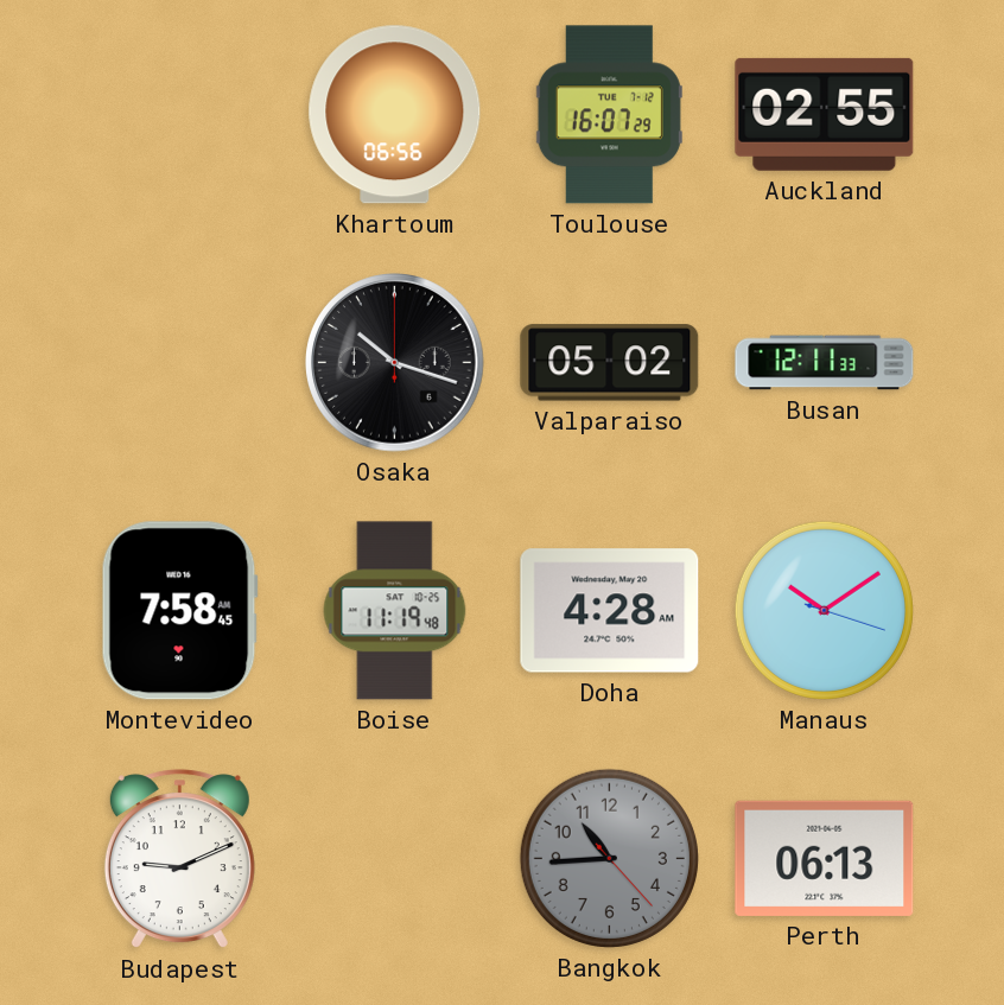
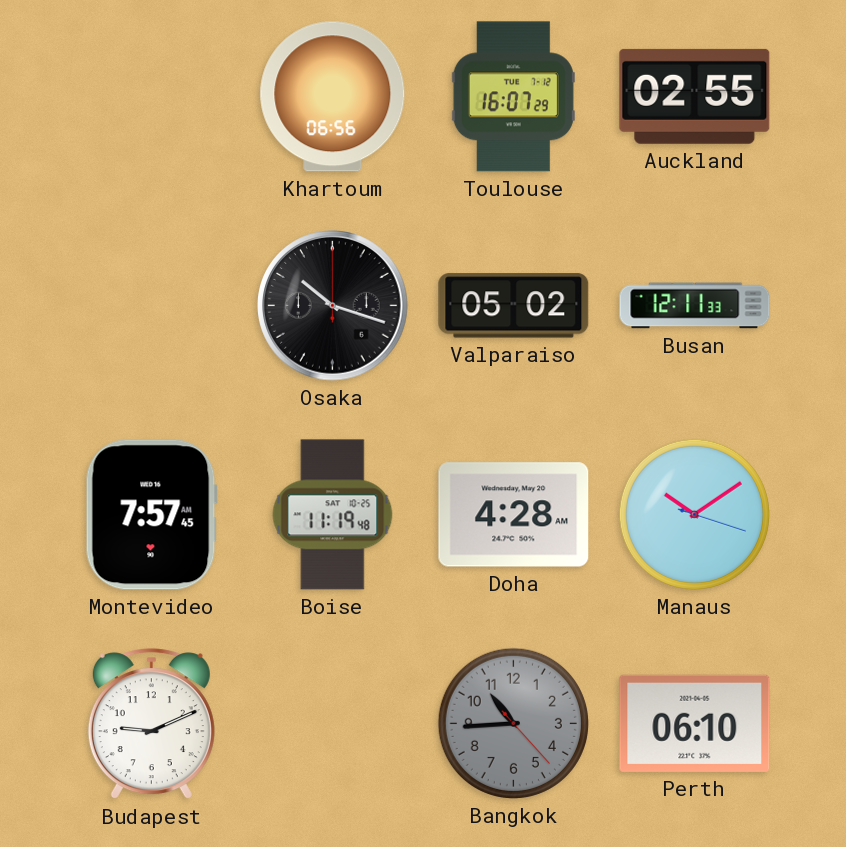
Montevideo: 7:58 -> 7:57 (151, 515)
Perth: 06:13 -> 06:10 (695, 723)
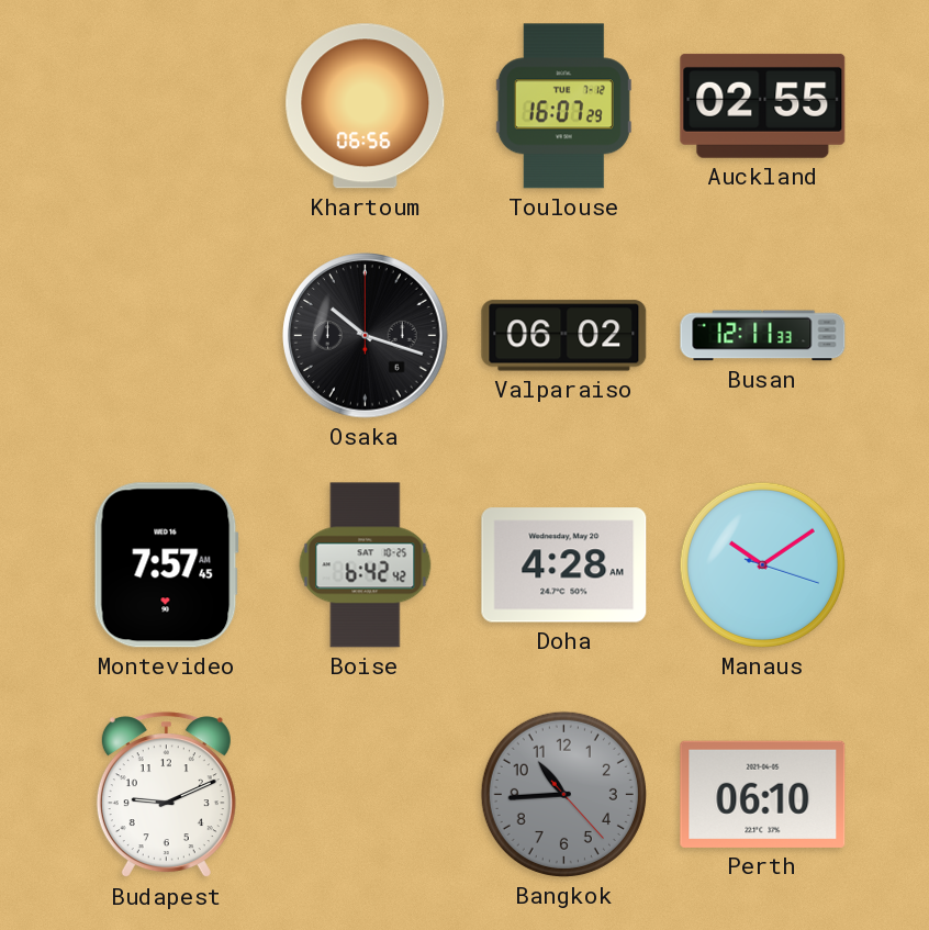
Valparaiso: 05:02 -> 06:02 (564, 336)
Boise: 11:19 -> 6:42 (366, 565)
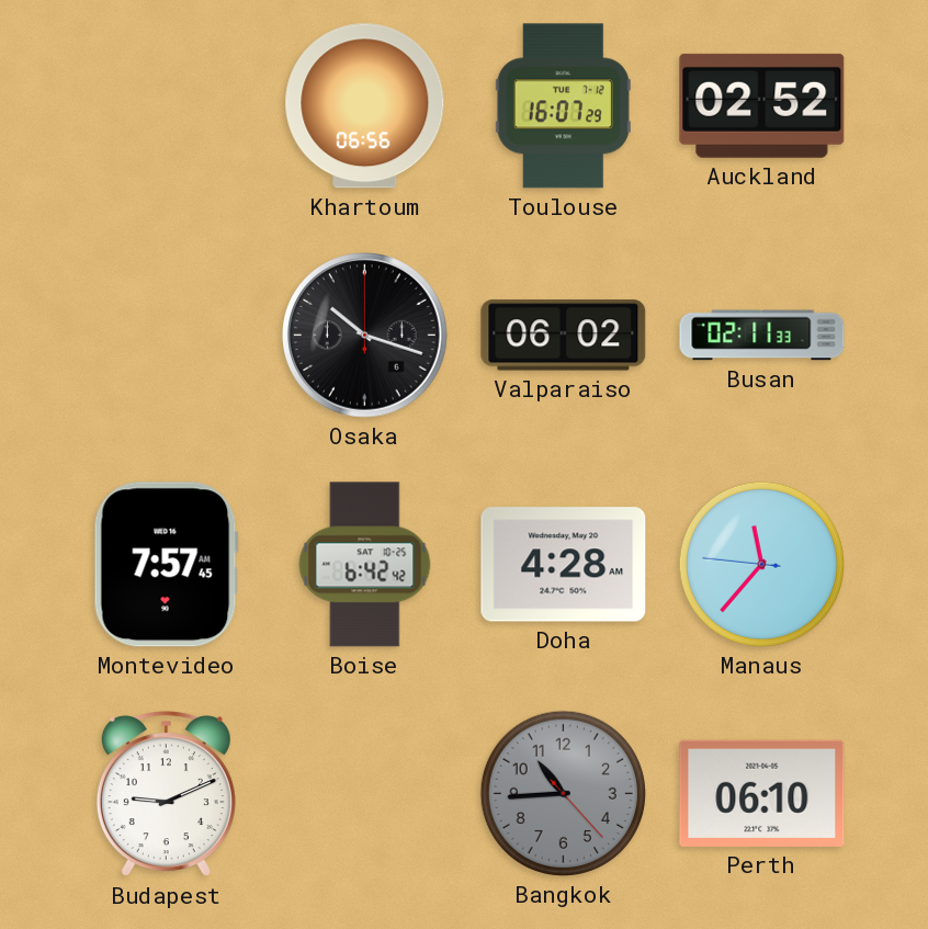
Auckland: 02:55 -> 02:52 (762, 105)
Busan: 12:11 -> 02:11 (762, 336)
Manaus: 10:09 -> 11:36 (761, 564)
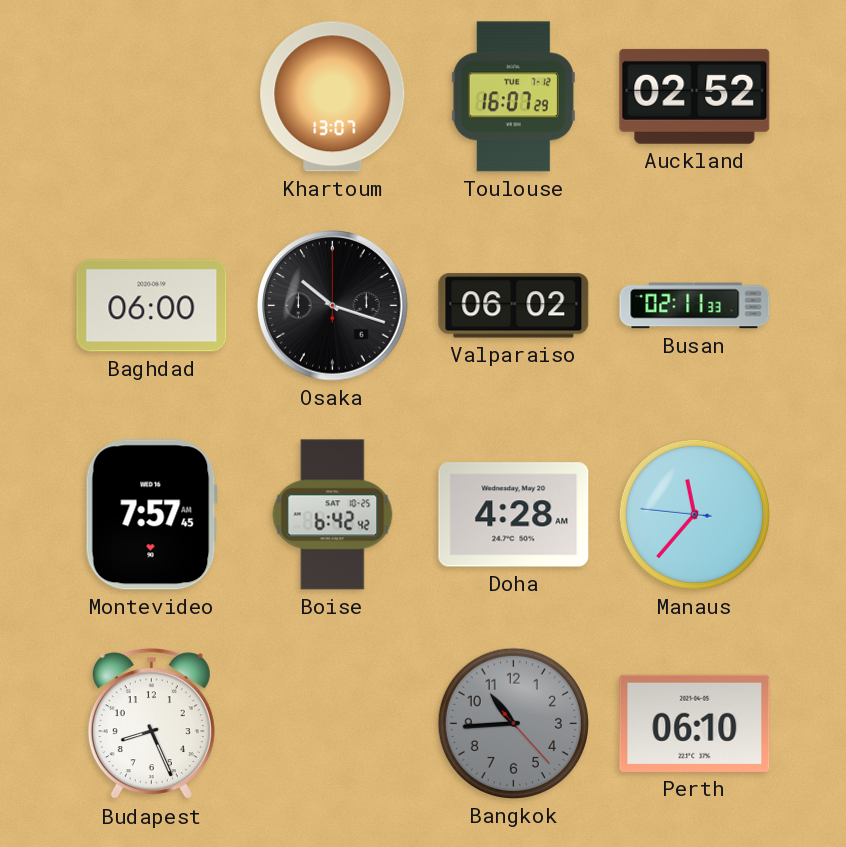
Khartoum: 06:56 -> 13:07 (333, 97)
Baghdad: none -> 06:00 (152, 306)
Budapest: 9:11 -> 8:26 (151, 724)
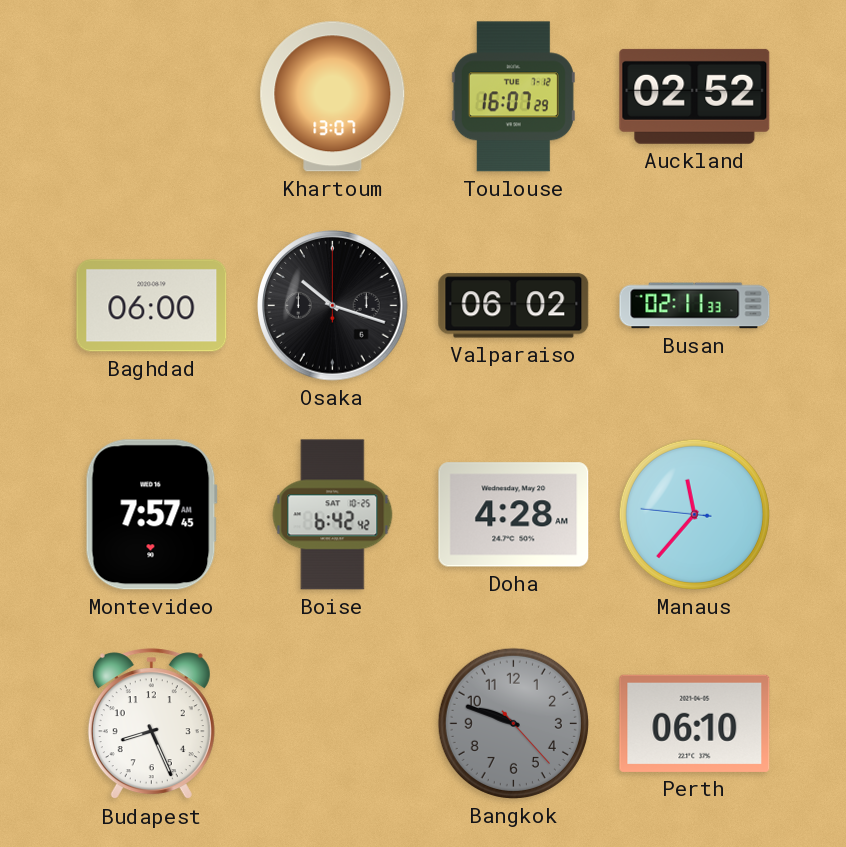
Bangkok: 10:44 -> 9:48 (513, 723)
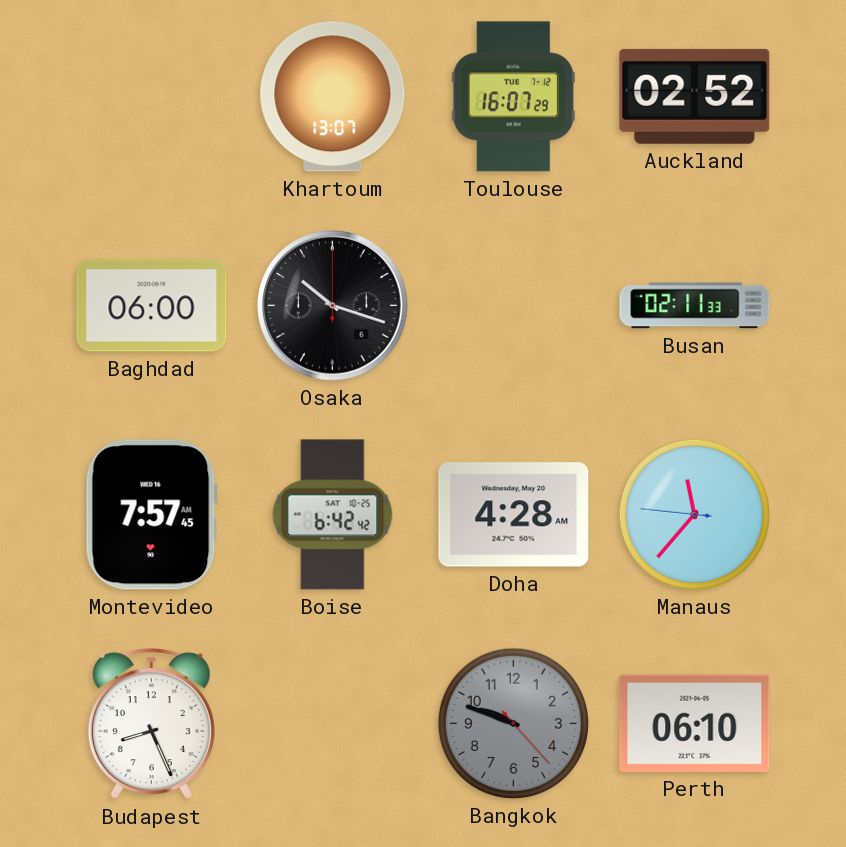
Valparaiso: 06:02 -> none (514, 306)
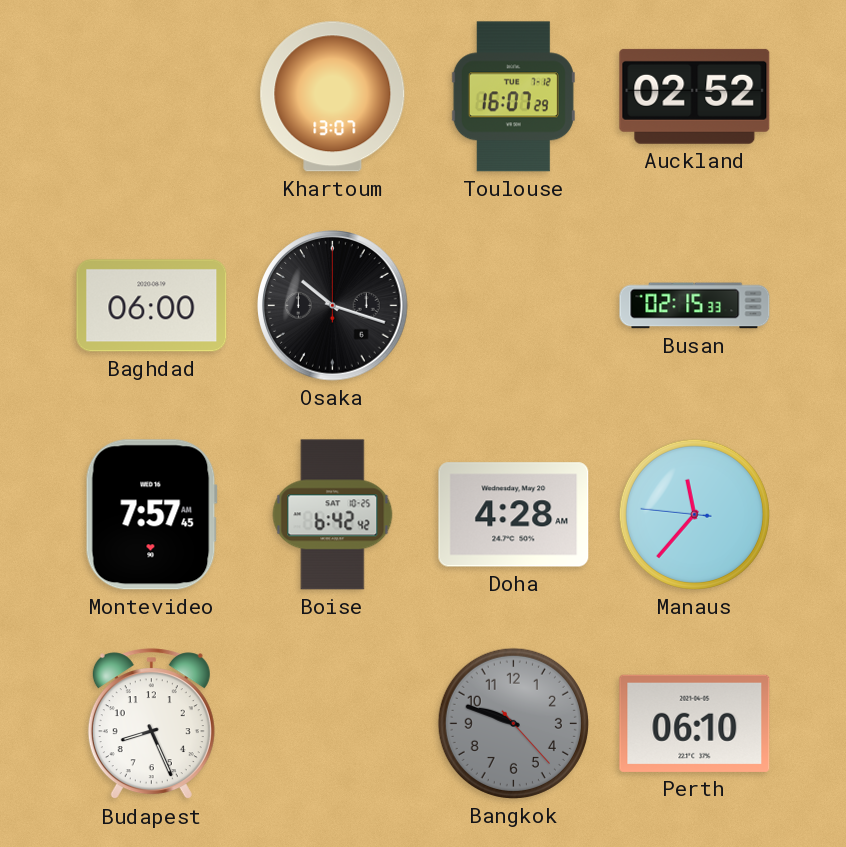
Busan: 02:11 -> 02:15 (695, 306)
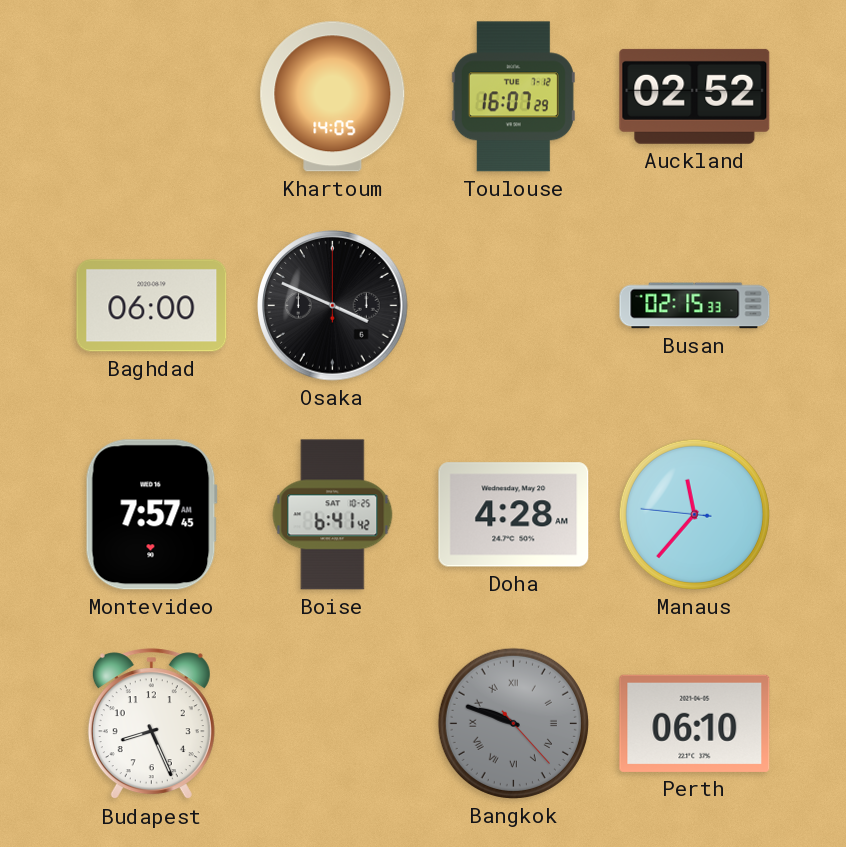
Khartoum: 13:07 -> 14:05 (333, 97)
Osaka: 10:18 -> 3:49 (333, 306)
Boise: 6:42 -> 6:41 (333, 515)
Bangkok numerals: Arabic -> Roman (513, 723)
